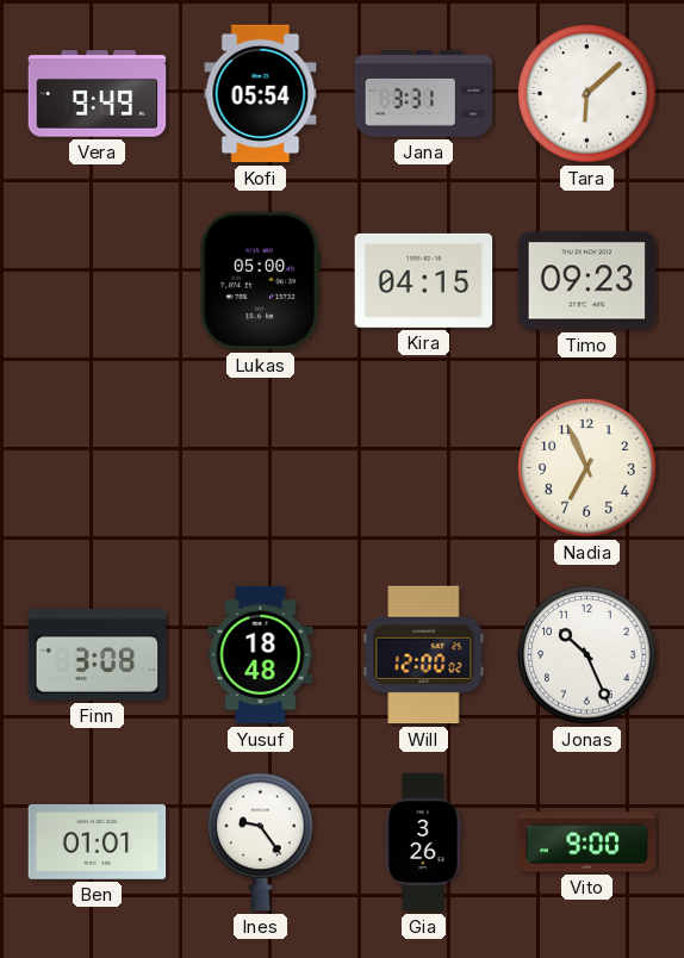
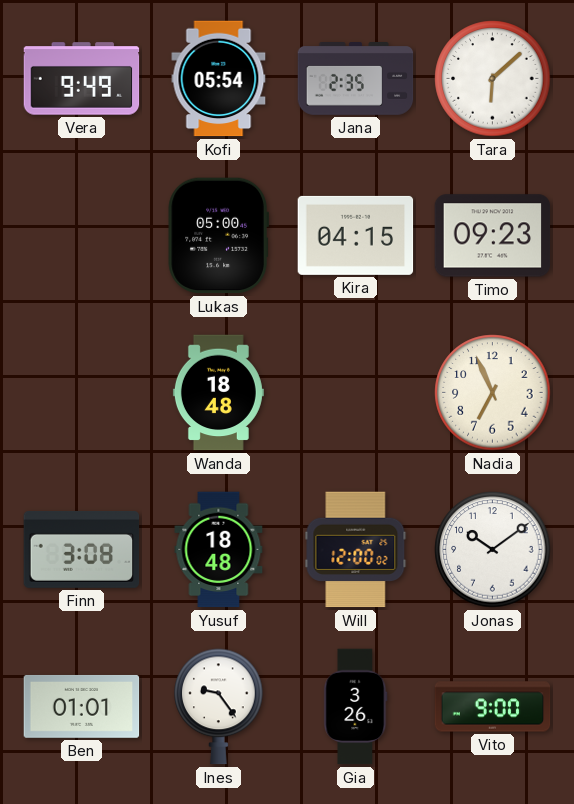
Jana: 3:31 -> 2:35 (356, 79)
Wanda: none -> 18:48 (218, 393)
Jonas: 10:26 -> 10:09 (493, 550)
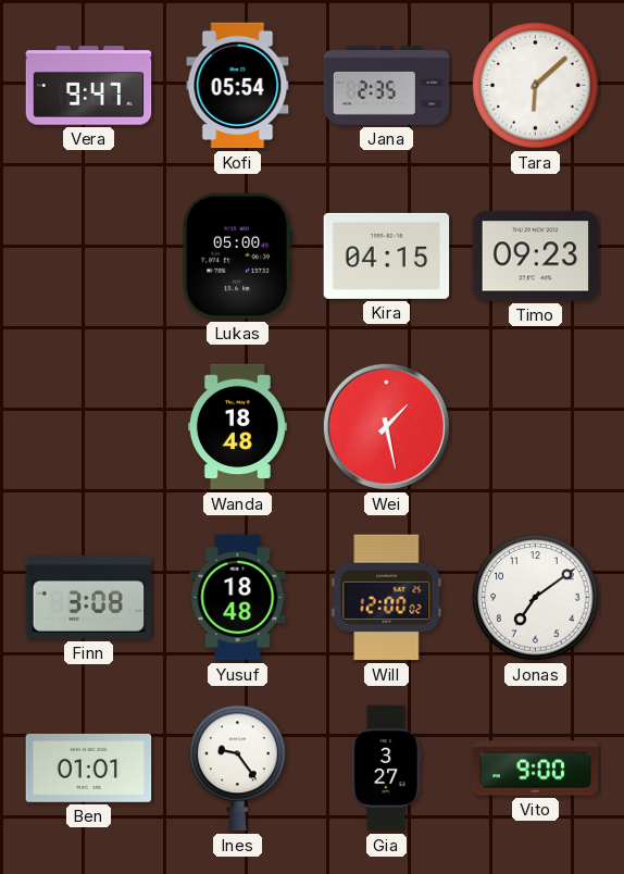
Vera: 9:49 -> 9:47 (89, 86)
Wei: none -> 1:28 (386, 426)
Nadia: 6:56 -> none (493, 393)
Jonas: 10:09 -> 7:09 (536, 598)
Gia: 3:26 -> 3:27 (387, 769)
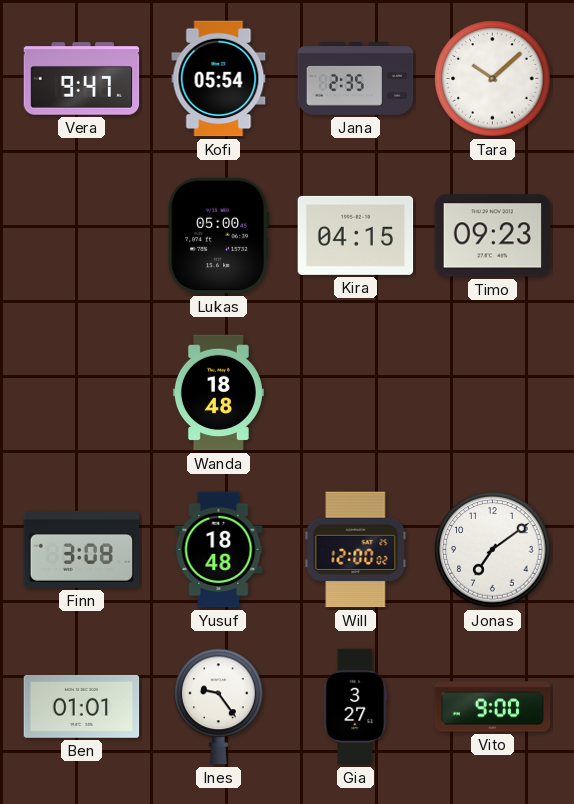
Tara: 6:08 -> 10:08 (493, 79)
Wei: 1:28 -> none (386, 426)
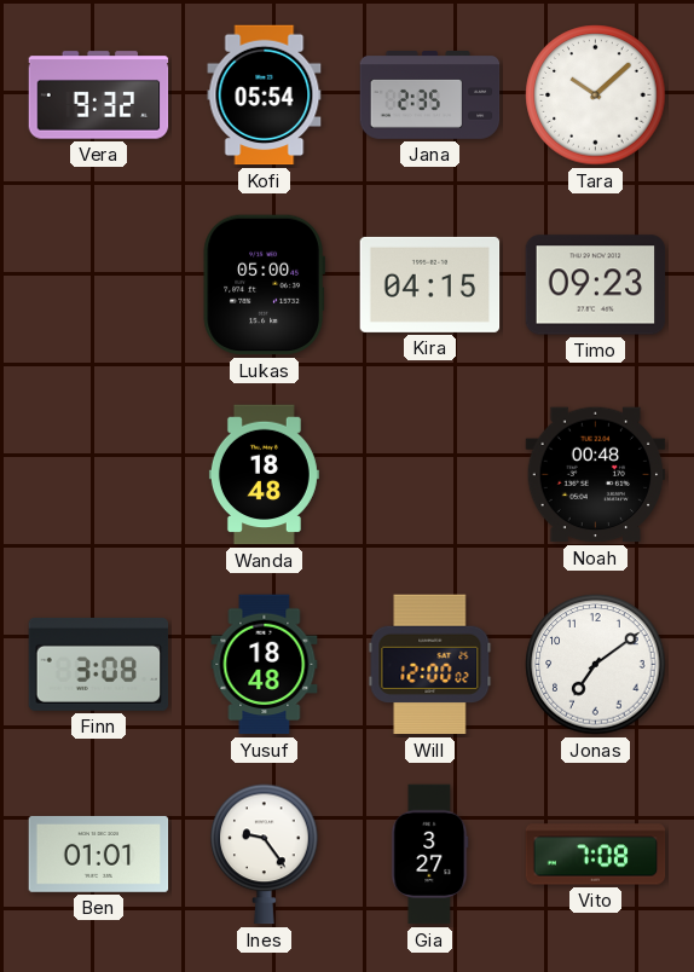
Vera: 9:47 -> 9:32 (99, 96)
Noah: none -> 00:48 (596, 475)
Vito: 9:00 -> 7:08 (596, 855)
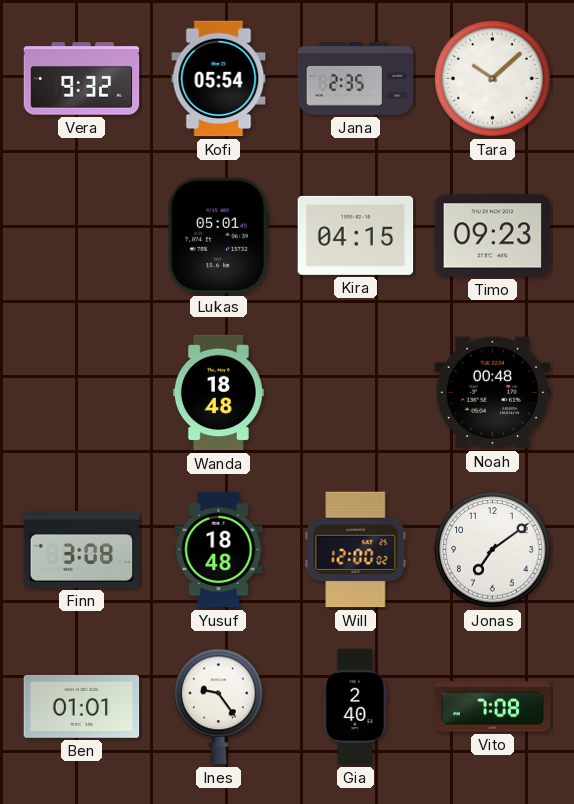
Lukas: 05:00 -> 05:01 (218, 236)
Gia: 3:27 -> 2:40 (356, 707)
